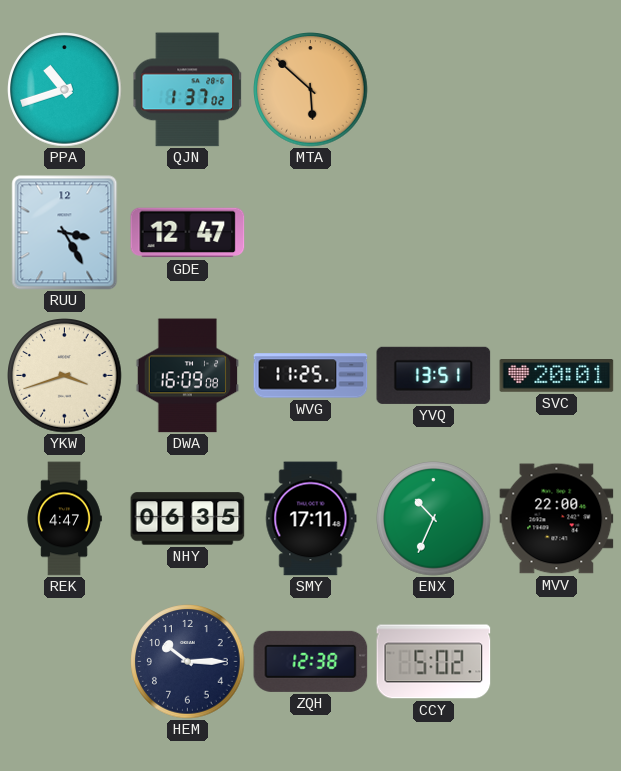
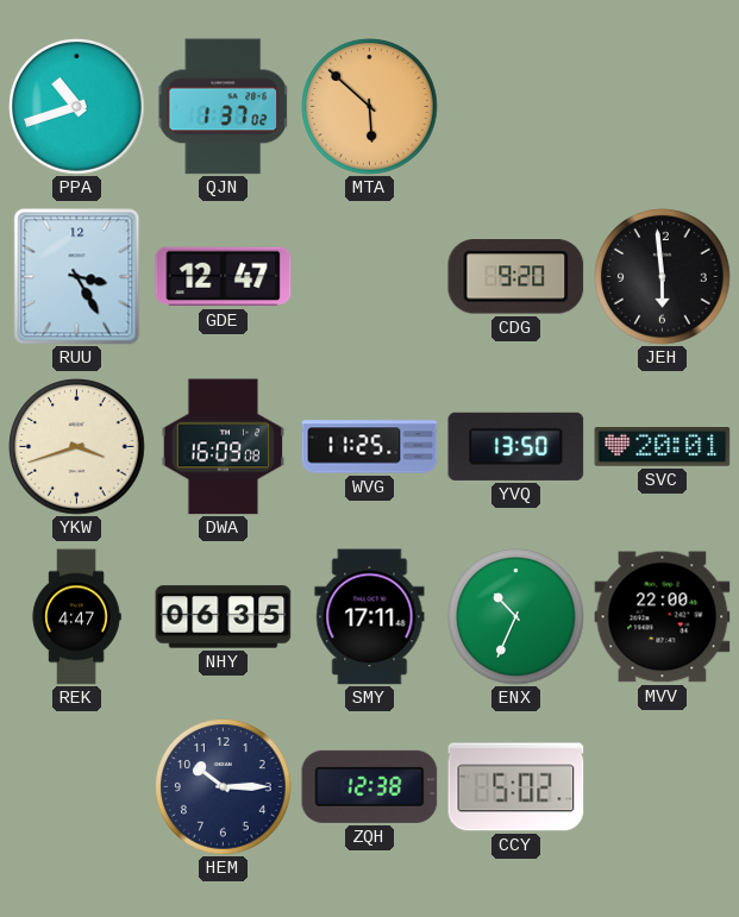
CDG: none -> 9:20 (516, 277)
JEH: none -> 5:59 (663, 277)
YVQ: 13:51 -> 13:50 (516, 446)
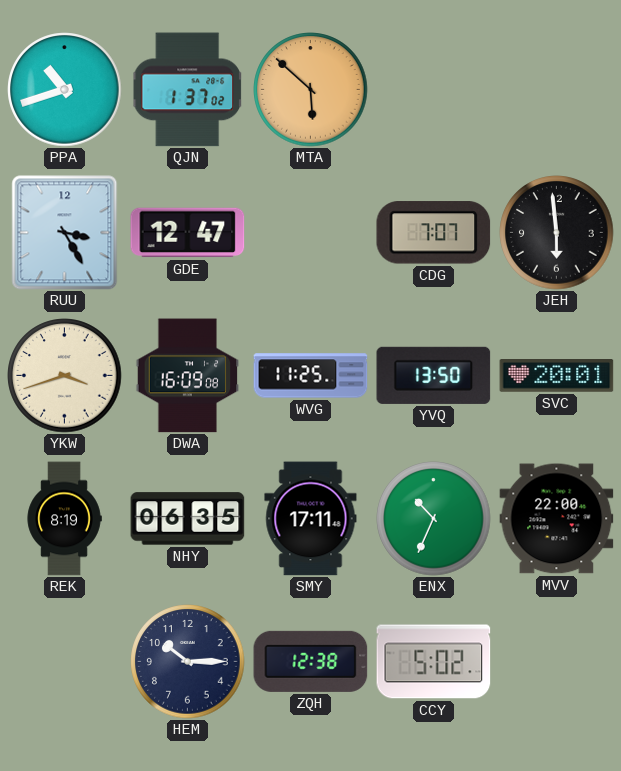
CDG: 9:20 -> 7:07 (434, 233)
REK: 4:47 -> 8:19 (64, 519)
